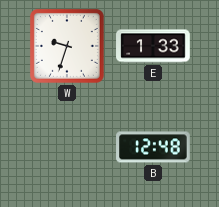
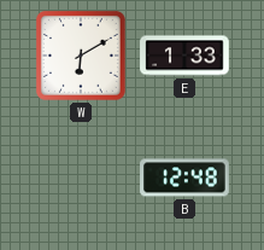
W: 9:33 -> 6:10 (81, 56)
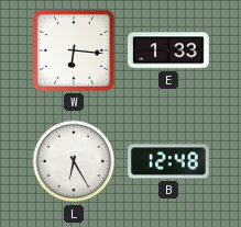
W: 6:10 -> 6:16 (74, 50)
L: none -> 6:25 (74, 161)
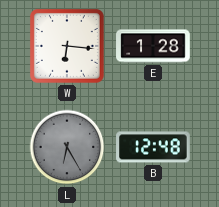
E: 1:33 -> 1:28 (153, 46)
L dial: white -> grey (67, 147)
